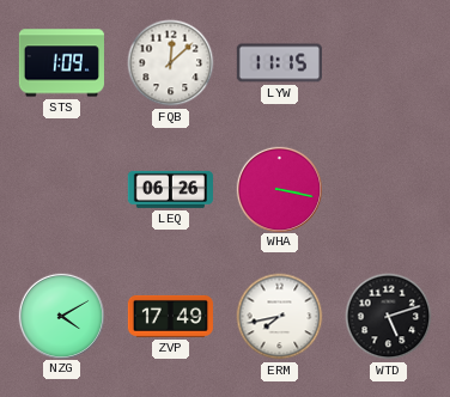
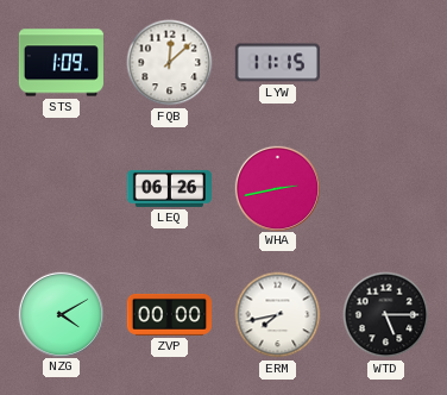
WHA: 3:17 -> 2:43 (277, 188)
ZVP: 17:49 -> 00:00 (169, 314)
WTD: 5:12 -> 5:15 (386, 315)
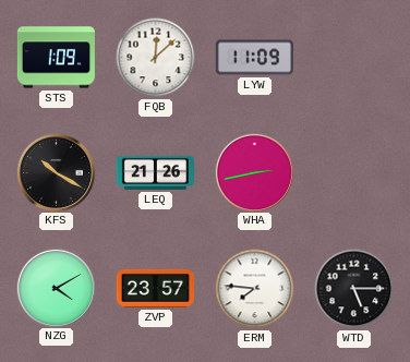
LYW: 11:15 -> 11:09 (254, 58)
KFS: none -> 10:20 (56, 172)
LEQ: 06:26 -> 21:26 (155, 172)
ZVP: 00:00 -> 23:57 (155, 288)
ERM: 7:43 -> 7:46 (255, 289)
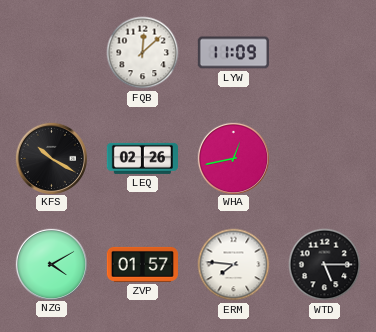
STS: 1:09 -> none (56, 58)
LEQ: 21:26 -> 02:26 (142, 158)
WHA: 2:43 -> 12:43 (233, 158)
ZVP: 23:57 -> 01:57 (142, 264)
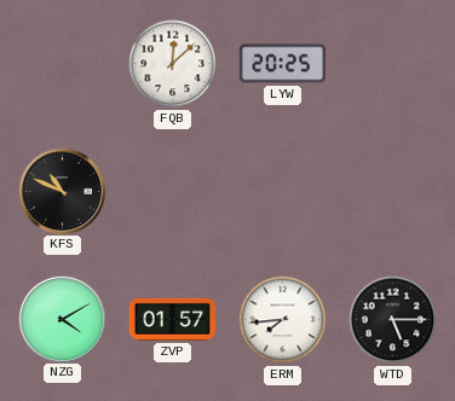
LYW: 11:09 -> 20:25 (282, 64)
KFS: 10:20 -> 10:49 (62, 191)
LEQ: 02:26 -> none (142, 158)
WHA: 12:43 -> none (233, 158)
ERM: 7:46 -> 7:44 (283, 320)
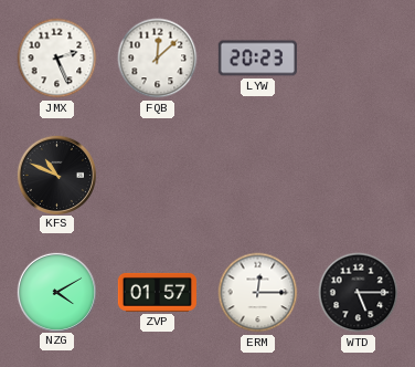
JMX: none -> 2:26 (57, 59)
LYW: 20:25 -> 20:23 (257, 59)
ERM: 7:44 -> 12:15 (258, 293)
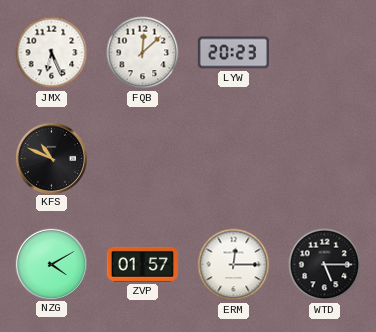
JMX: 2:26 -> 6:26 (52, 53)
